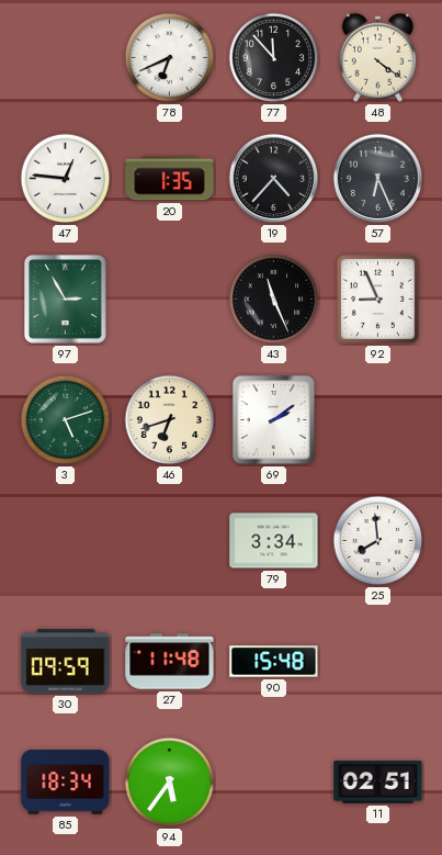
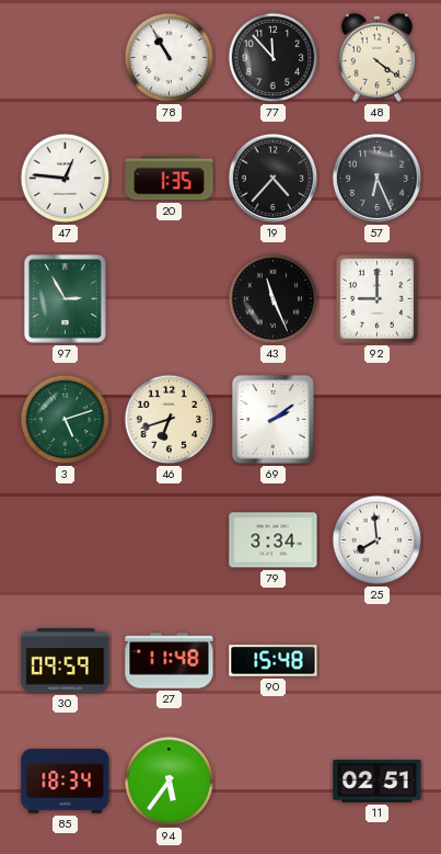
78: 6:41 -> 10:55 (170, 58)
92: 8:56 -> 9:00 (376, 298)
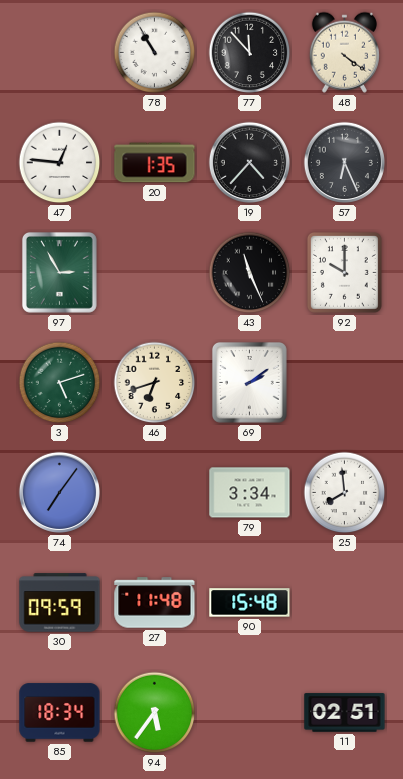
92: 9:00 -> 10:00 (344, 272)
74: none -> 7:06 (59, 492)
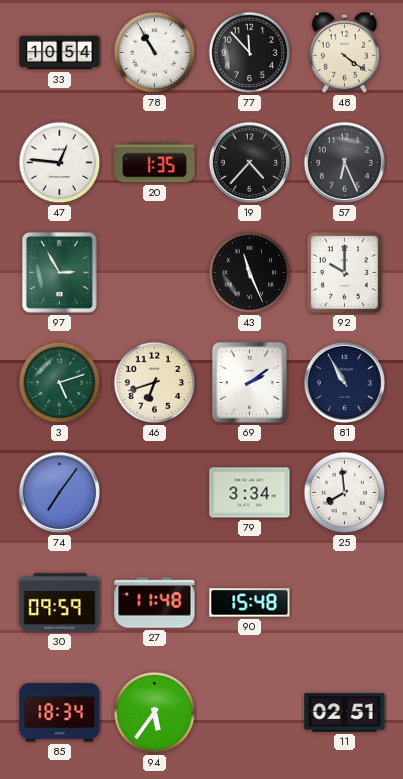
33: none -> 10:54 (60, 53)
81: none -> 10:55 (344, 382)
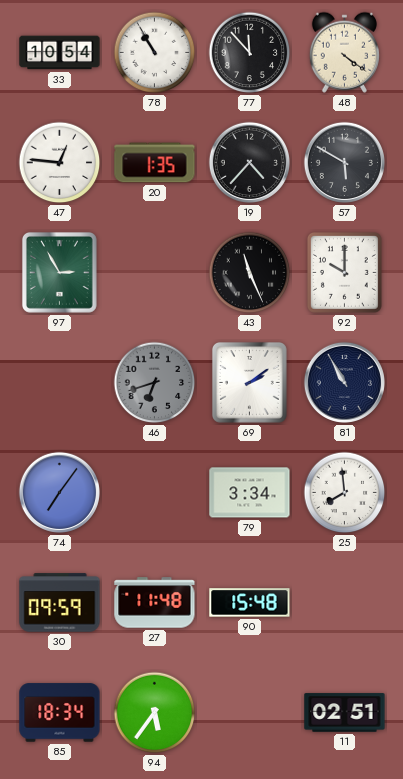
57: 6:26 -> 5:50 (344, 162)
3: 5:12 -> none (60, 383)
46 dial: cream -> grey (155, 383)
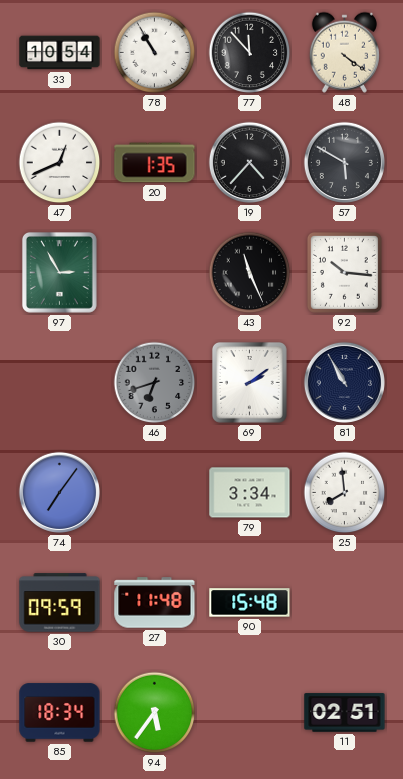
47: 12:46 -> 12:41 (60, 163)
92: 10:00 -> 10:16 (344, 272)
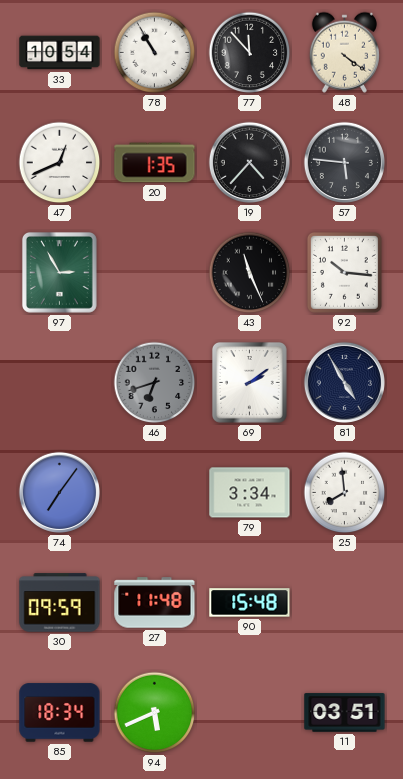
57: 5:50 -> 5:46 (344, 162)
81: 10:55 -> 4:55 (344, 382)
94: 5:36 -> 5:41 (155, 713)
11: 02:51 -> 03:51 (345, 713)
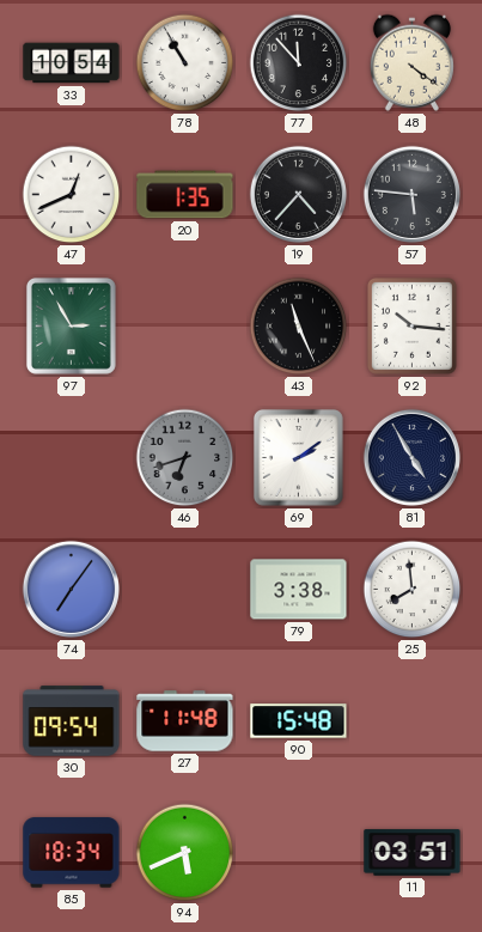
79: 3:34 -> 3:38 (299, 590)
30: 09:59 -> 09:54 (72, 721)
